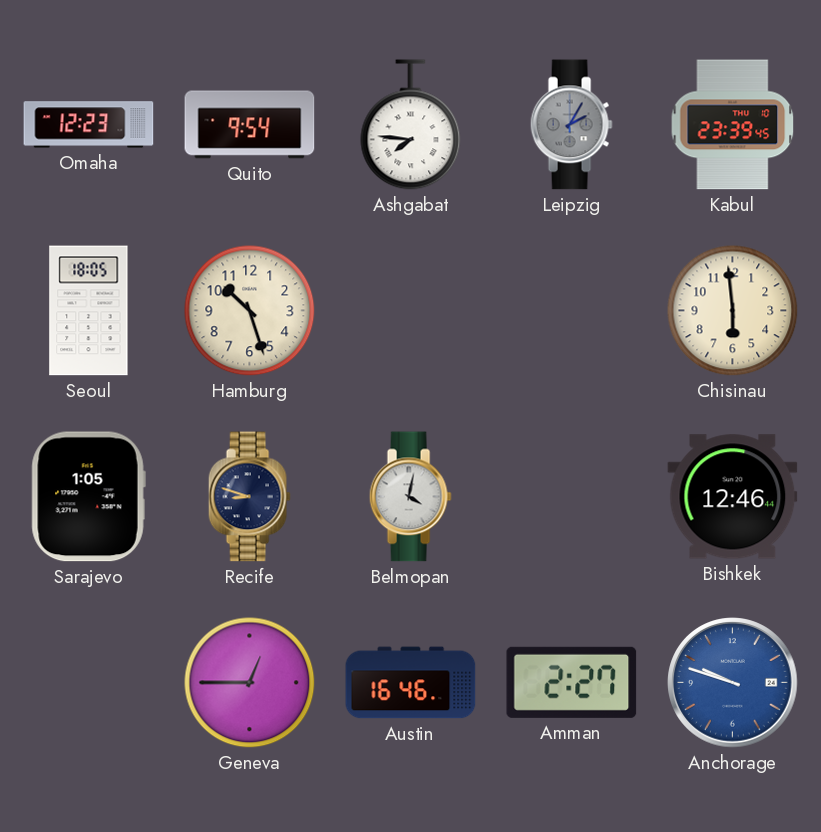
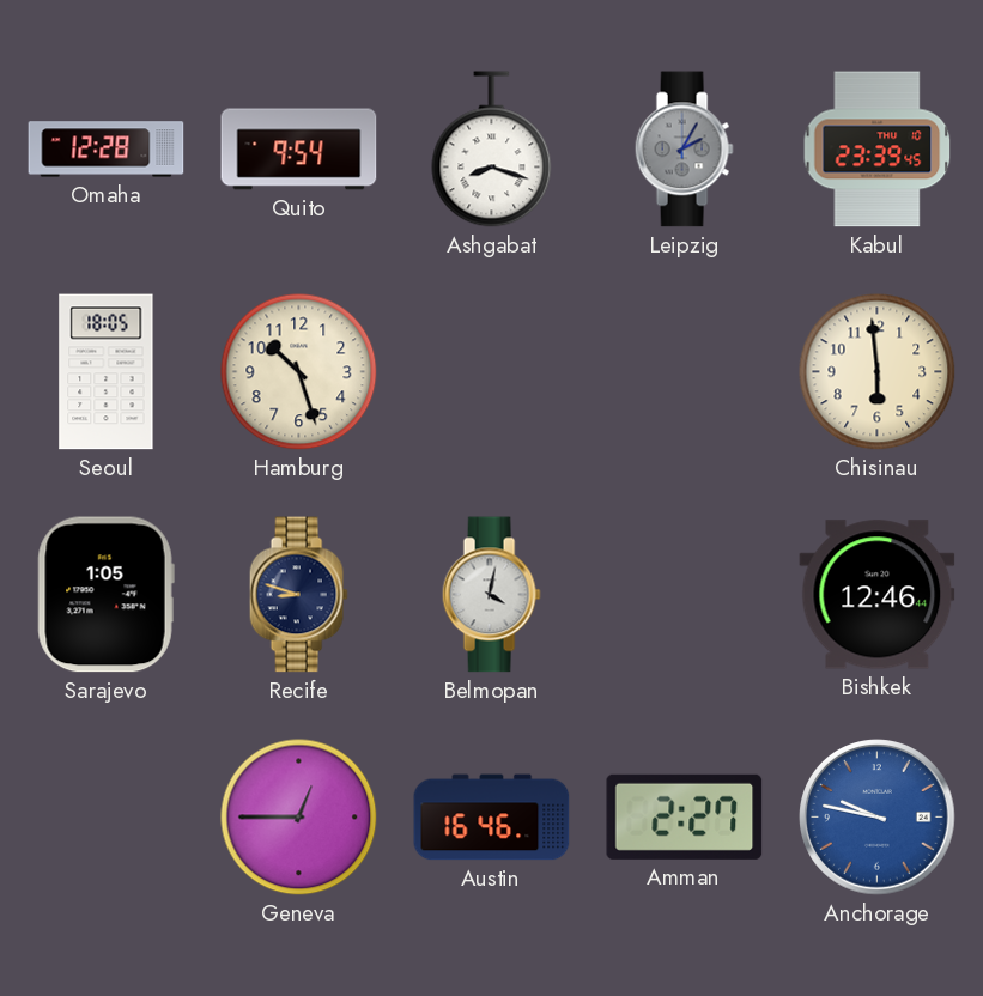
Omaha: 12:23 -> 12:28 (107, 150)
Ashgabat: 7:46 -> 8:18 (492, 150)
Anchorage: 9:48 -> 9:47 (878, 818)
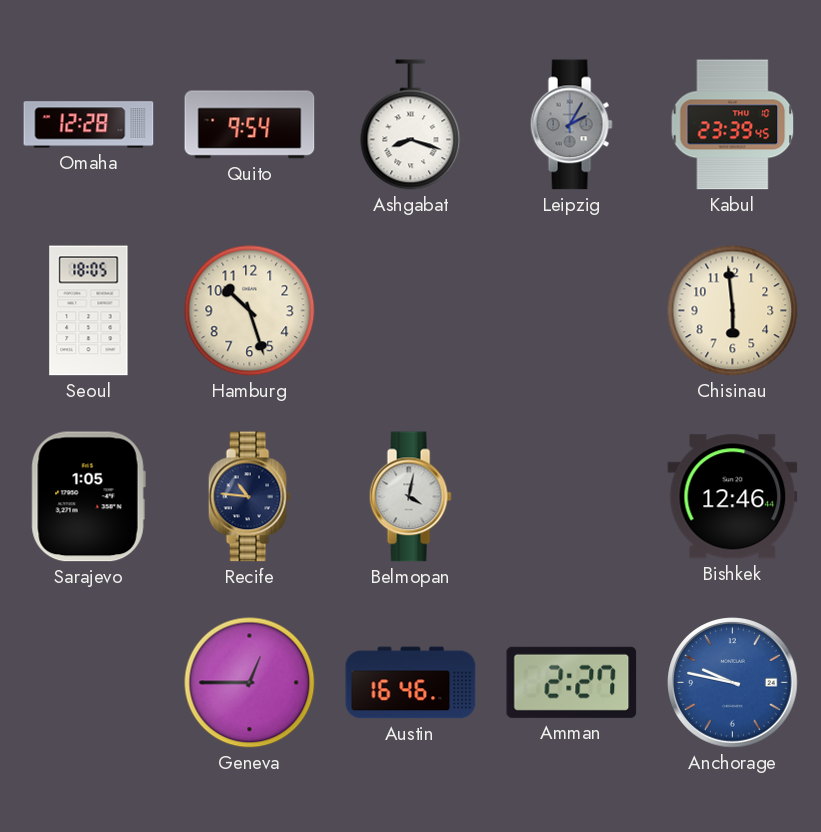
Recife: 8:48 -> 10:46 (249, 497)
